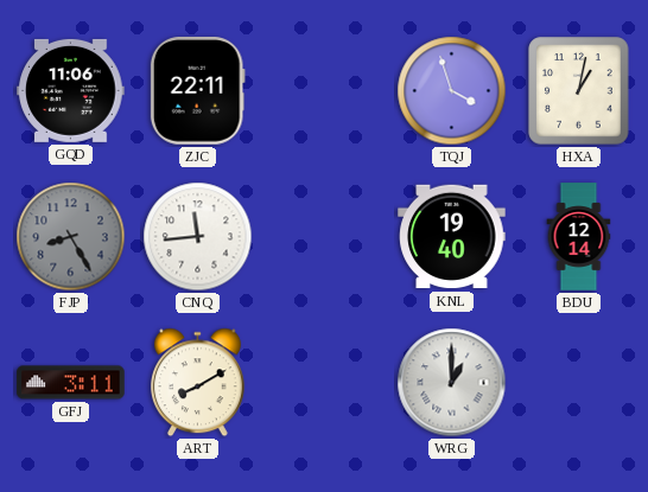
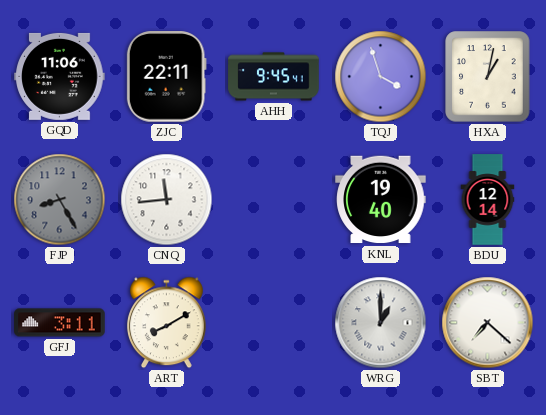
AHH: none -> 9:45 (274, 77)
SBT: none -> 7:22 (488, 323)
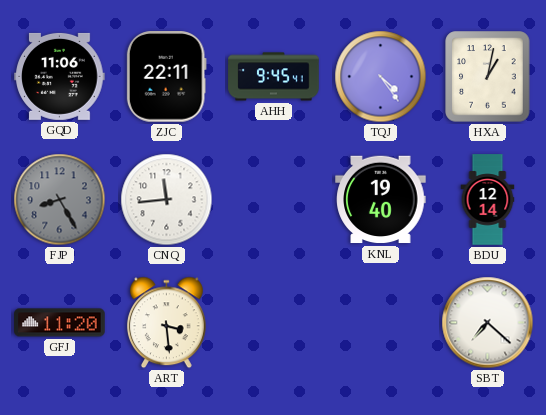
TQJ: 3:57 -> 4:24 (381, 77)
GFJ: 3:11 -> 11:20 (60, 323)
ART: 8:10 -> 3:29 (166, 323)
WRG: 1:00 -> none (381, 323)
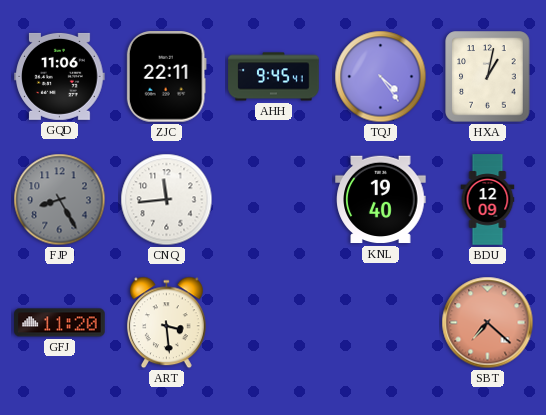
BDU: 12:14 -> 12:09 (488, 200)
SBT dial: white -> salmon (488, 323)
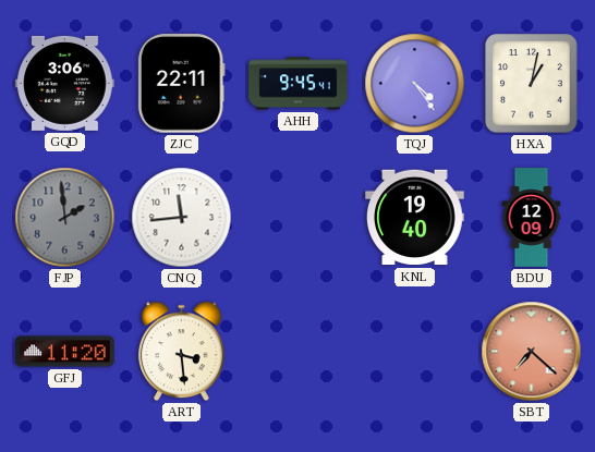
GQD: 11:06 -> 3:06 (65, 83)
FJP: 8:25 -> 1:59 (65, 218)
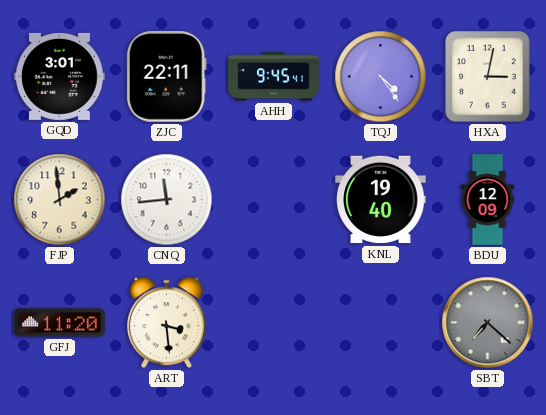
GQD: 3:06 -> 3:01 (60, 76)
HXA: 1:02 -> 3:02 (488, 77)
FJP dial: grey -> cream (60, 200)
SBT dial: salmon -> grey (488, 323)
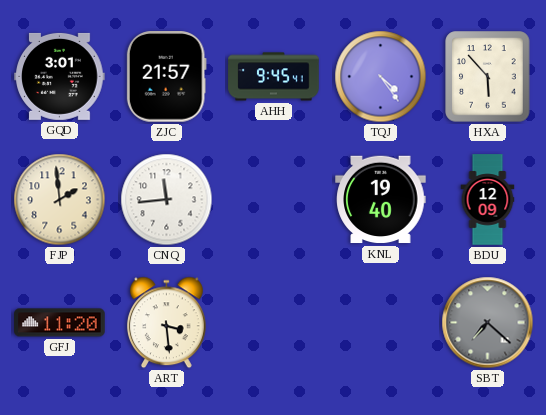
ZJC: 22:11 -> 21:57 (166, 77)
HXA: 3:02 -> 5:53 (488, 77)
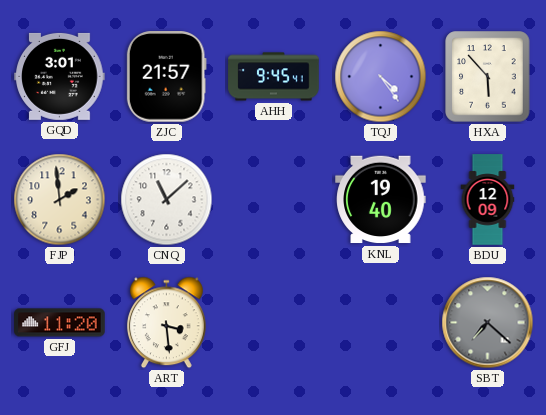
CNQ: 11:44 -> 11:08 (167, 200)
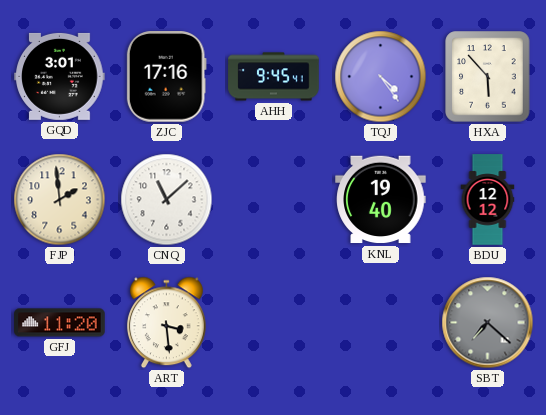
ZJC: 21:57 -> 17:16 (166, 77)
BDU: 12:09 -> 12:12 (488, 200)
